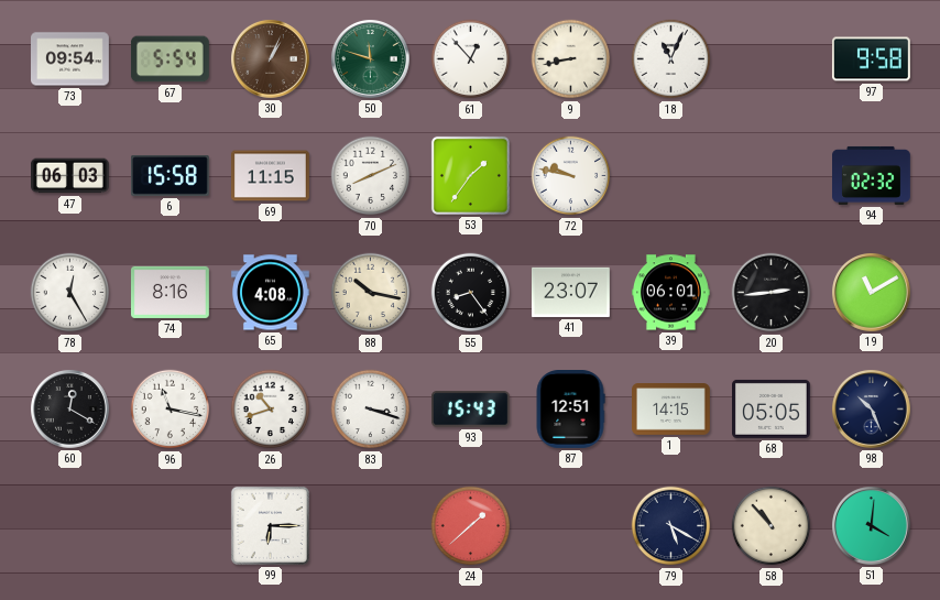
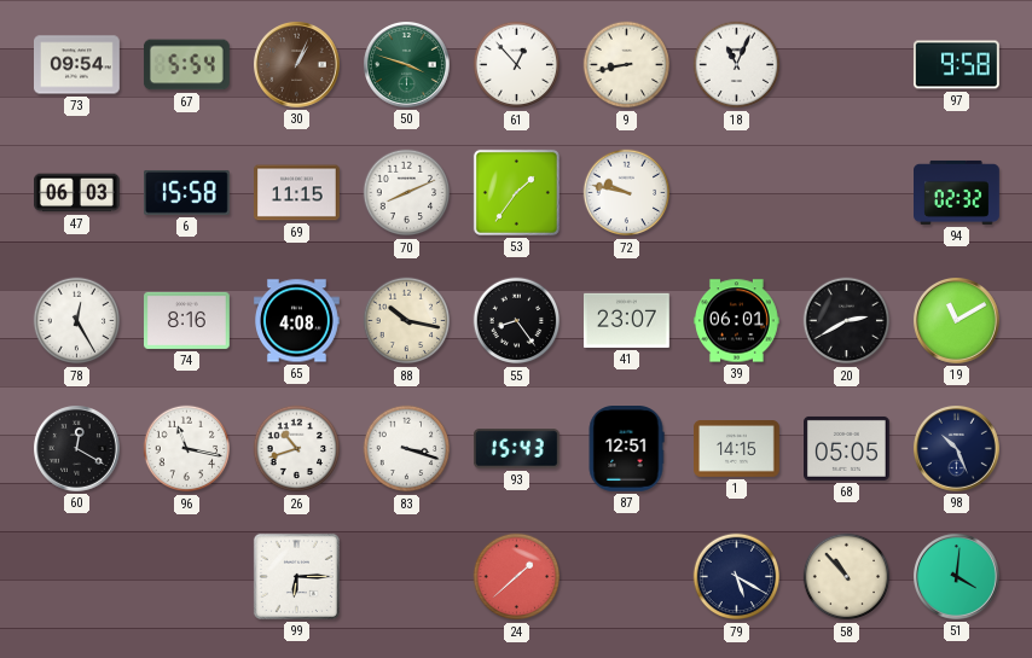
50: 11:48 -> 3:48 (407, 65)
20: 2:44 -> 2:40 (847, 321)
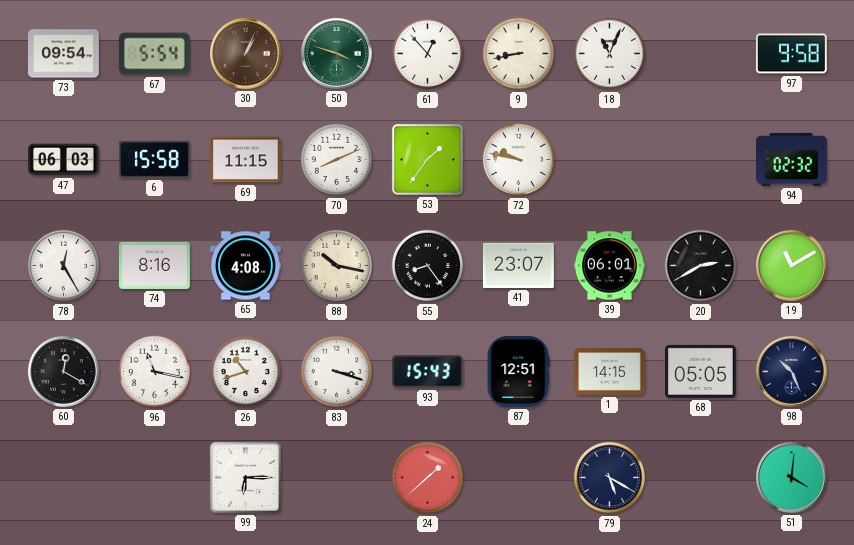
58: 10:53 -> none (847, 577)
